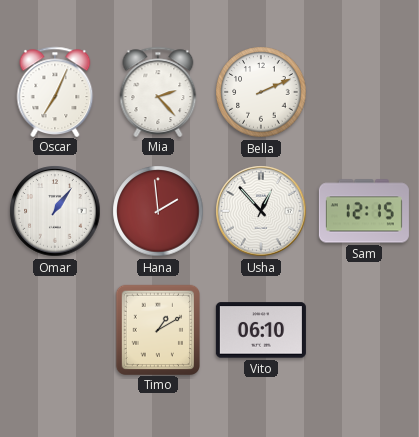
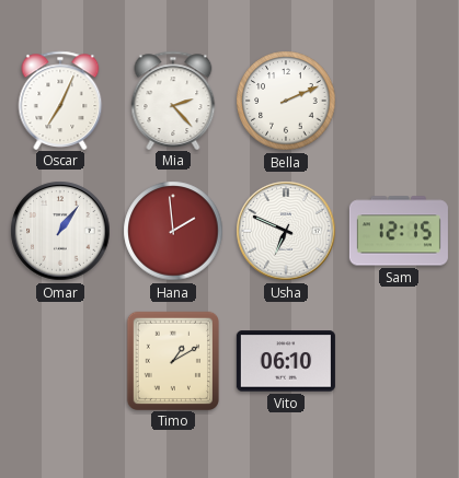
Usha: 12:53 -> 6:49 (286, 231)
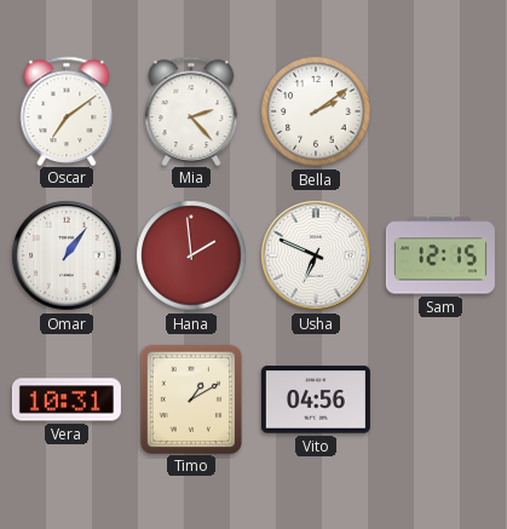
Oscar: 7:04 -> 7:09 (67, 110)
Bella: 2:11 -> 2:09 (316, 111)
Vera: none -> 10:31 (67, 399)
Vito: 06:10 -> 04:56 (316, 399)
